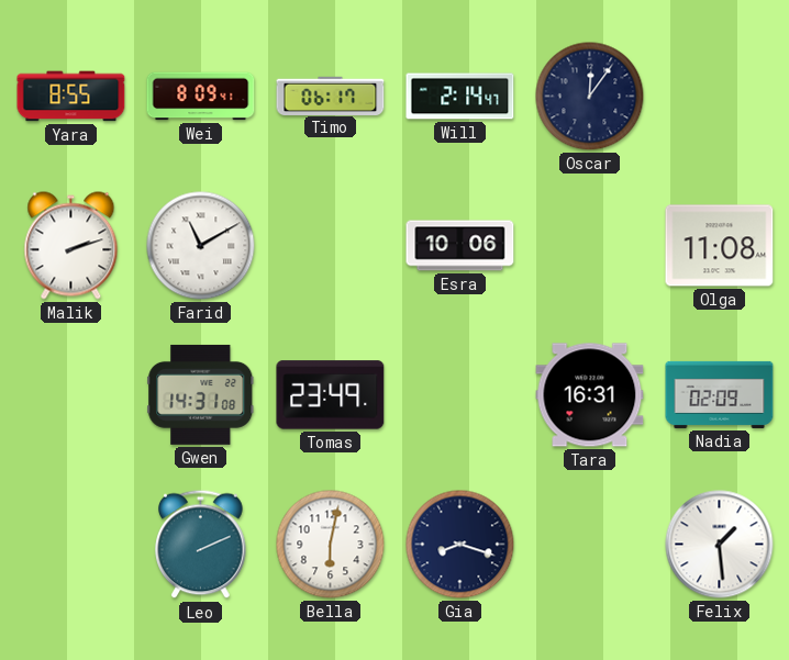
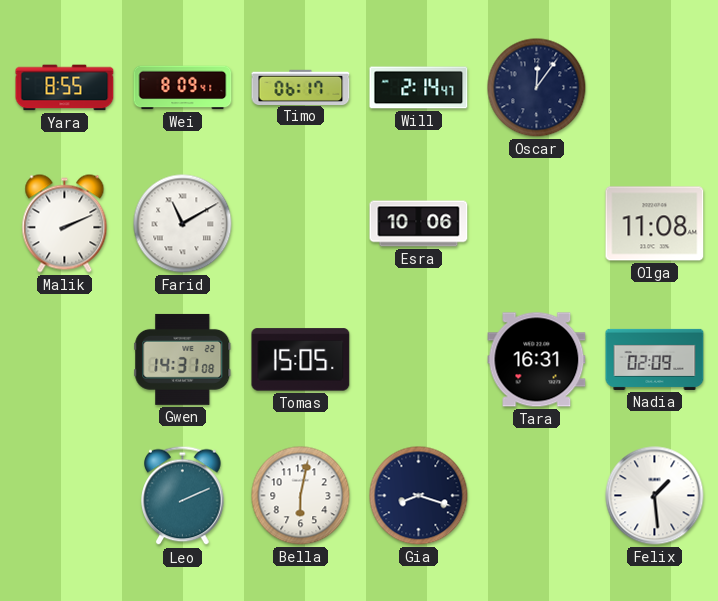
Malik: 2:12 -> 2:11 (65, 224)
Tomas: 23:49 -> 15:05 (301, 360)
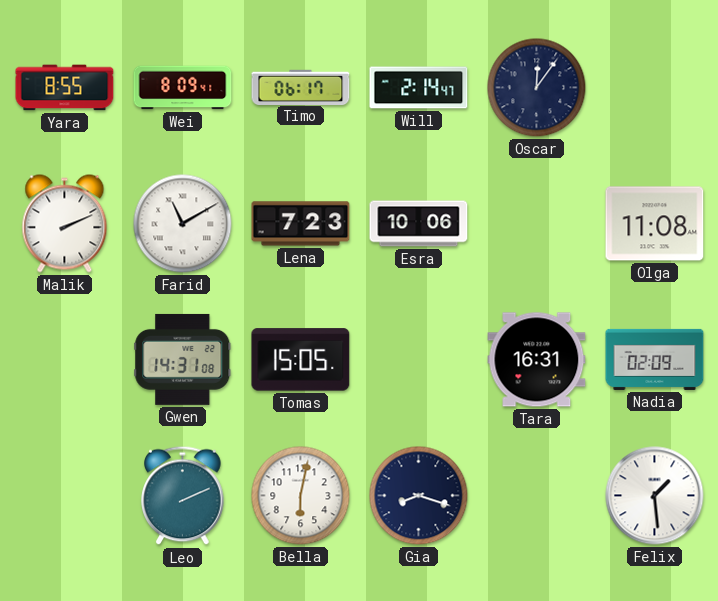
Lena: none -> 7:23 (301, 224)
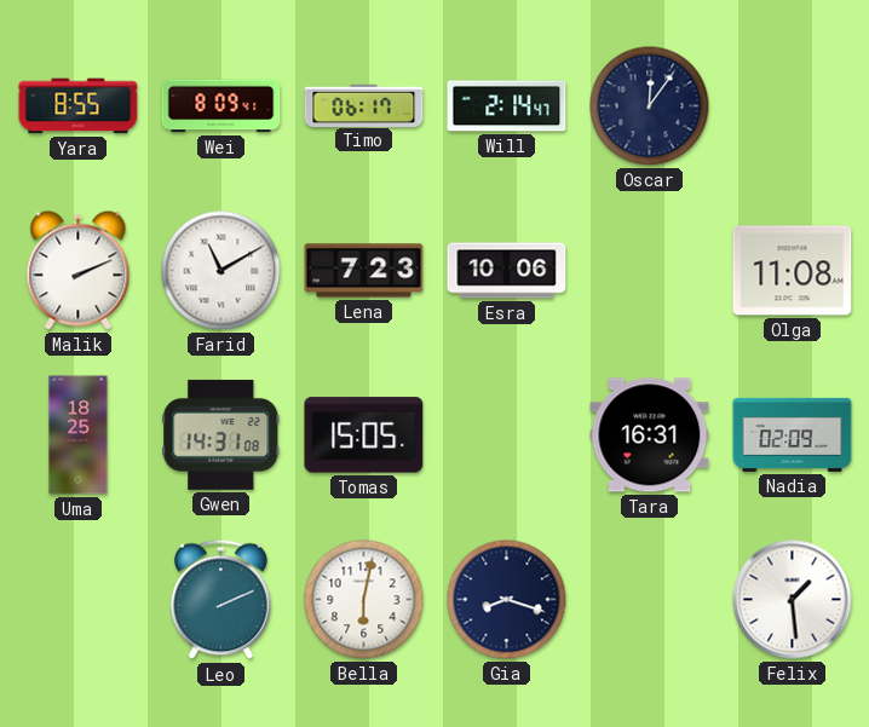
Uma: none -> 18:25 (79, 435)
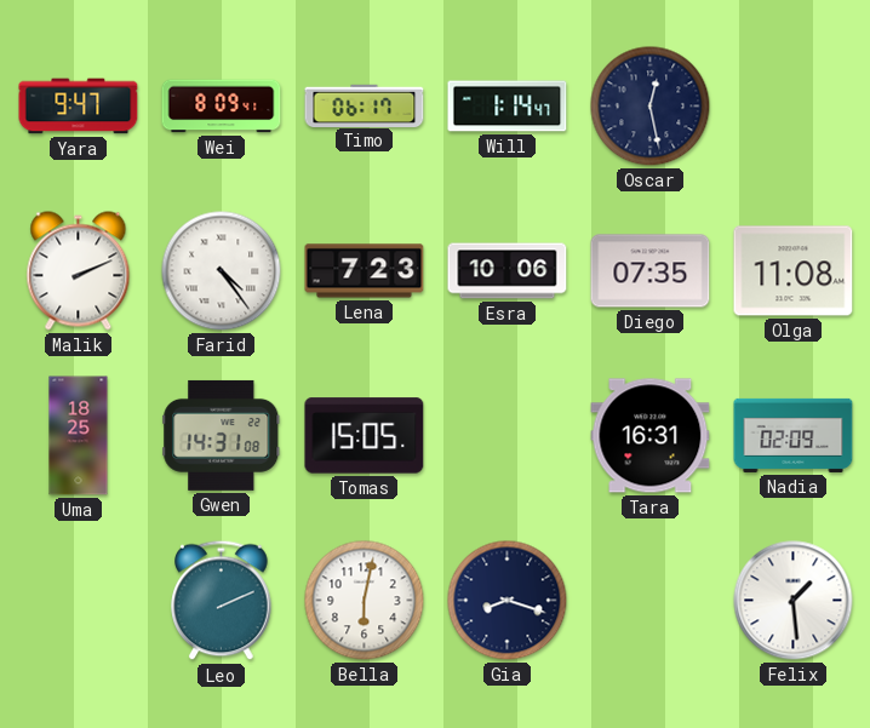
Yara: 8:55 -> 9:47 (79, 107)
Will: 2:14 -> 1:14 (508, 107)
Oscar: 12:06 -> 12:28 (651, 107)
Farid: 11:10 -> 4:24 (222, 271)
Diego: none -> 07:35 (651, 271)
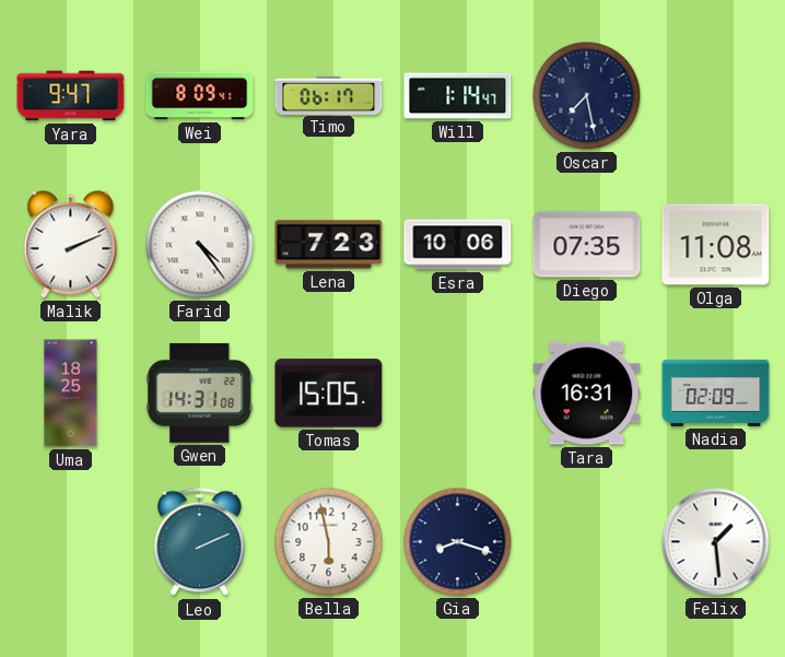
Oscar: 12:28 -> 7:28 (587, 96)
Bella: 6:02 -> 5:58 (329, 542)
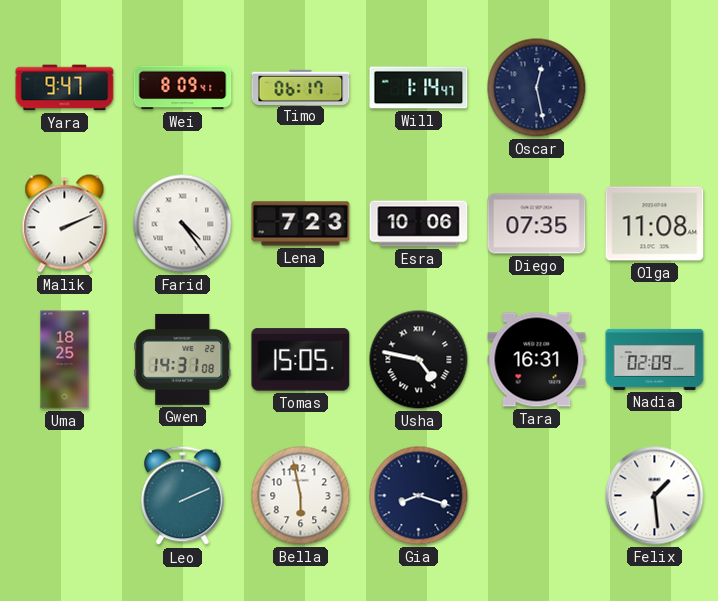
Oscar: 7:28 -> 12:28 (537, 88)
Usha: none -> 4:47 (419, 360)
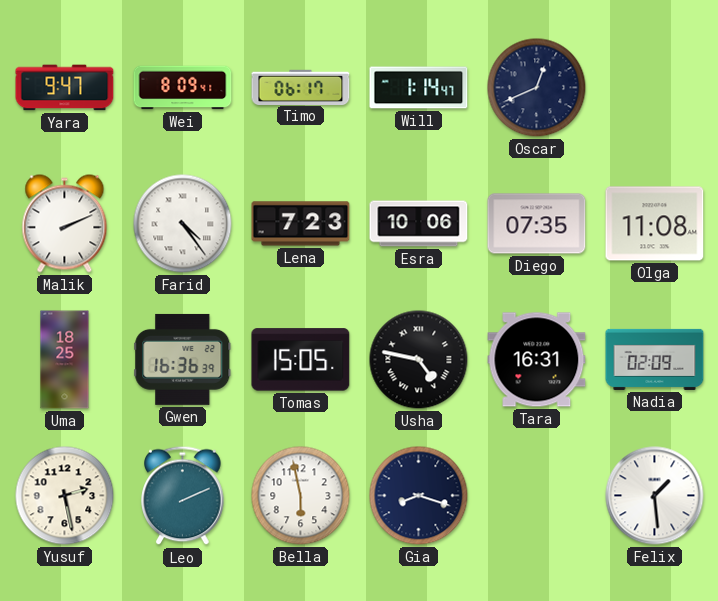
Oscar: 12:28 -> 12:41 (537, 88)
Gwen: 14:31 -> 16:36 (183, 359)
Yusuf: none -> 2:28 (65, 496)
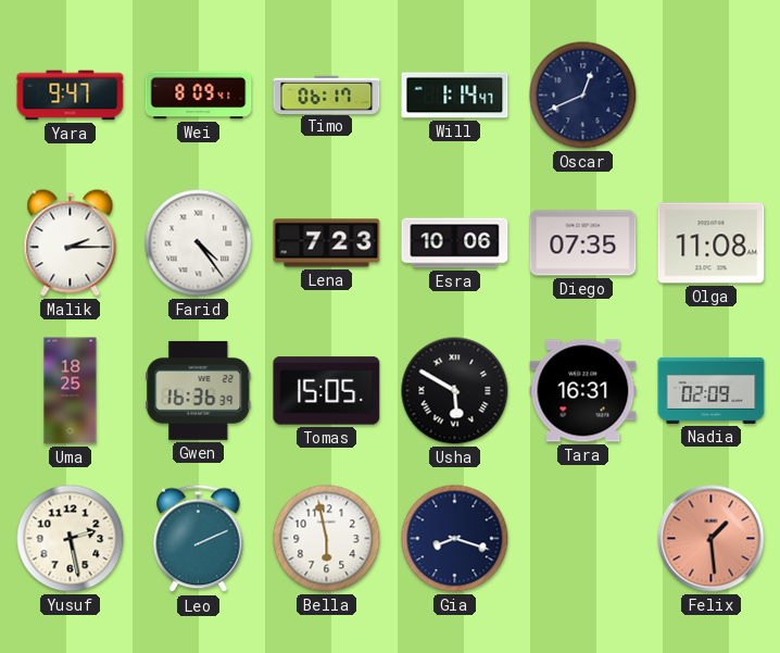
Malik: 2:11 -> 2:15 (71, 243)
Usha: 4:47 -> 5:50 (455, 391)
Felix dial: white -> salmon (712, 539)
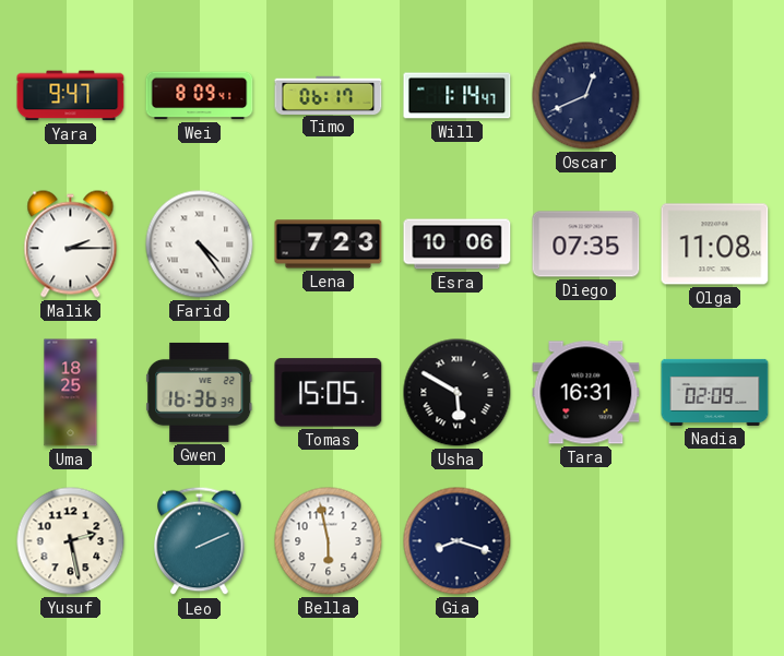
Felix: 1:29 -> none (712, 539)
